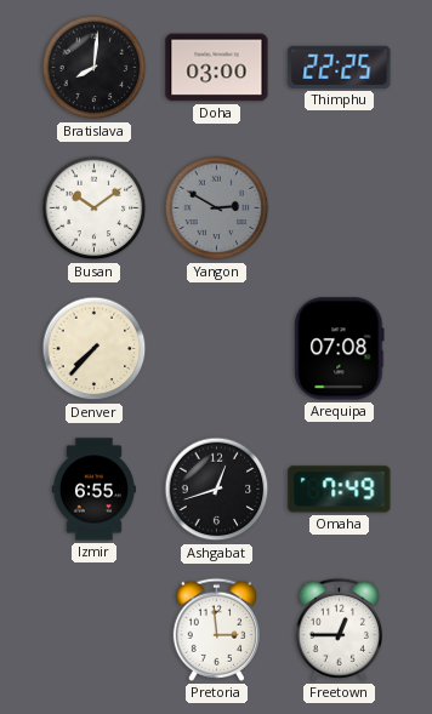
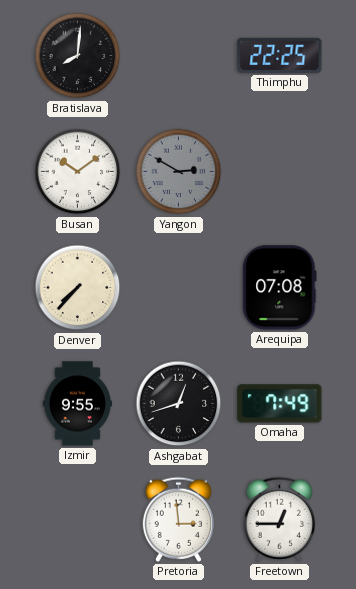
Doha: 03:00 -> none (217, 68)
Izmir: 6:55 -> 9:55 (77, 404)
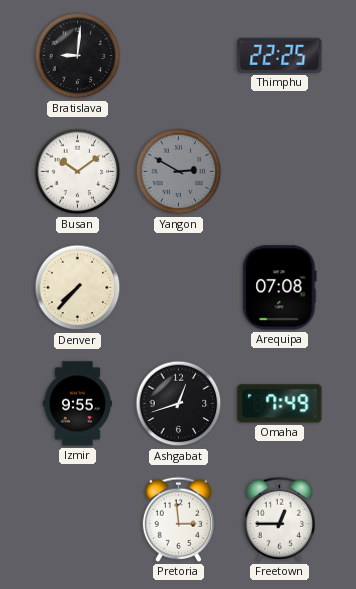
Bratislava: 8:01 -> 9:01 (78, 56)
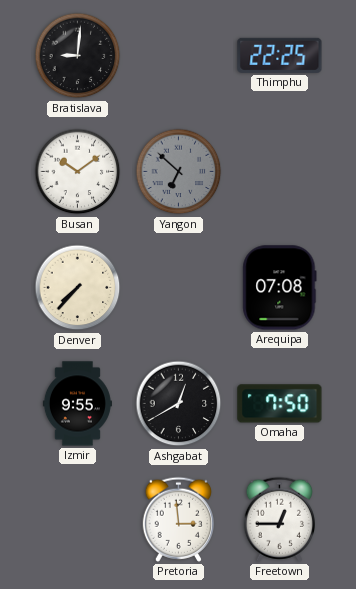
Yangon: 2:50 -> 6:52 (179, 172)
Ashgabat: 12:42 -> 12:40 (179, 404)
Omaha: 7:49 -> 7:50 (280, 404)
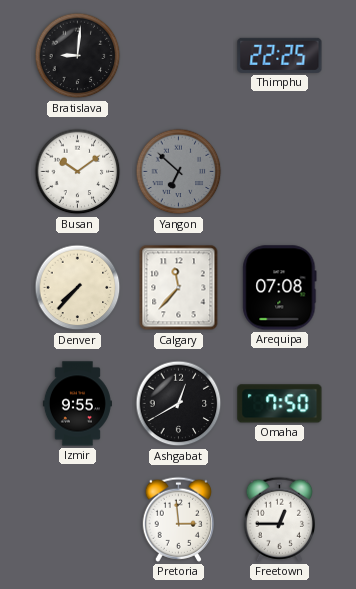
Calgary: none -> 11:37 (179, 288)
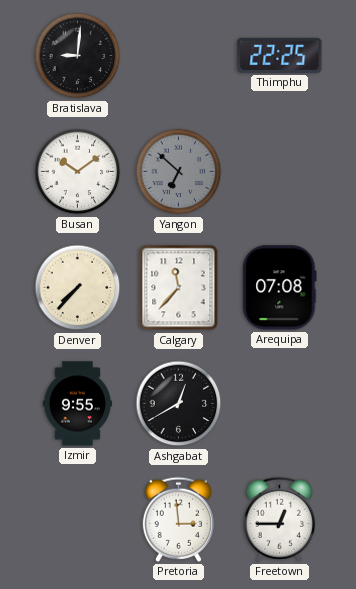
Omaha: 7:50 -> none (280, 404)
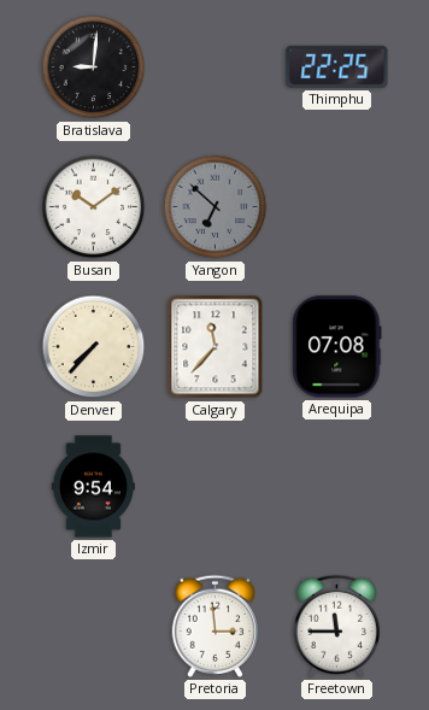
Izmir: 9:55 -> 9:54 (93, 487)
Ashgabat: 12:40 -> none (179, 404)
Freetown: 12:45 -> 11:45 (336, 626)
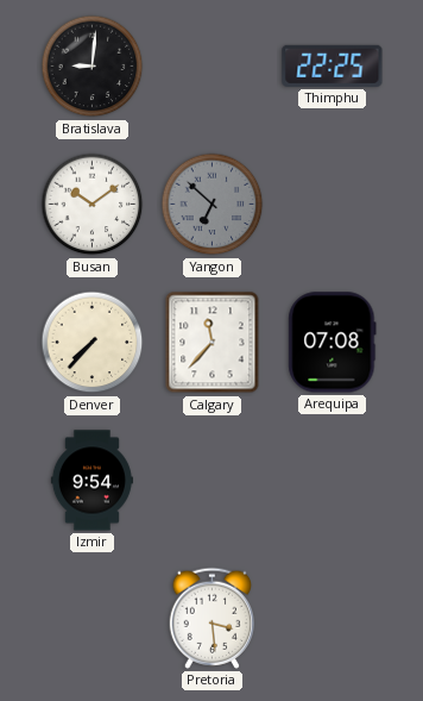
Pretoria: 2:59 -> 3:29 (211, 618)
Freetown: 11:45 -> none (336, 626)
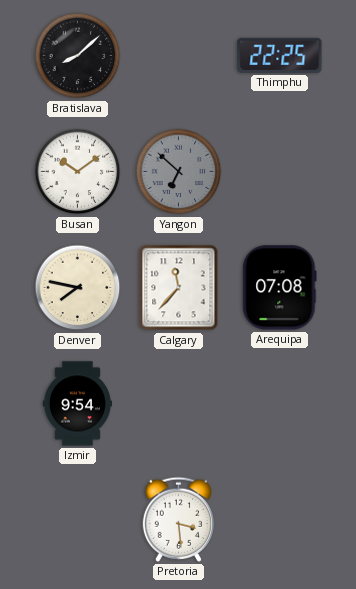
Bratislava: 9:01 -> 8:08 (78, 56)
Denver: 7:37 -> 7:47 (78, 288)
